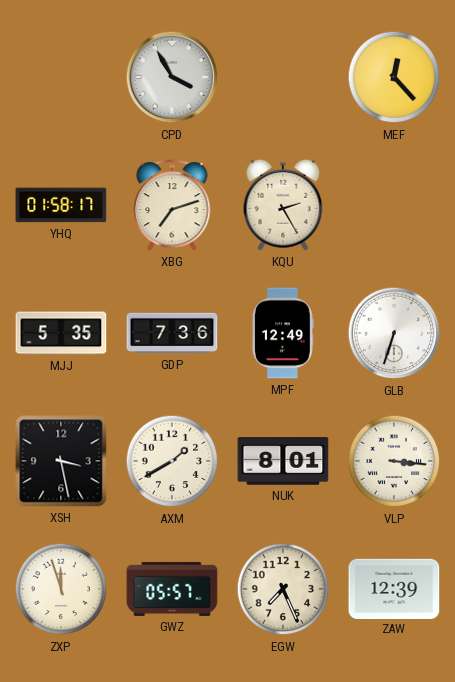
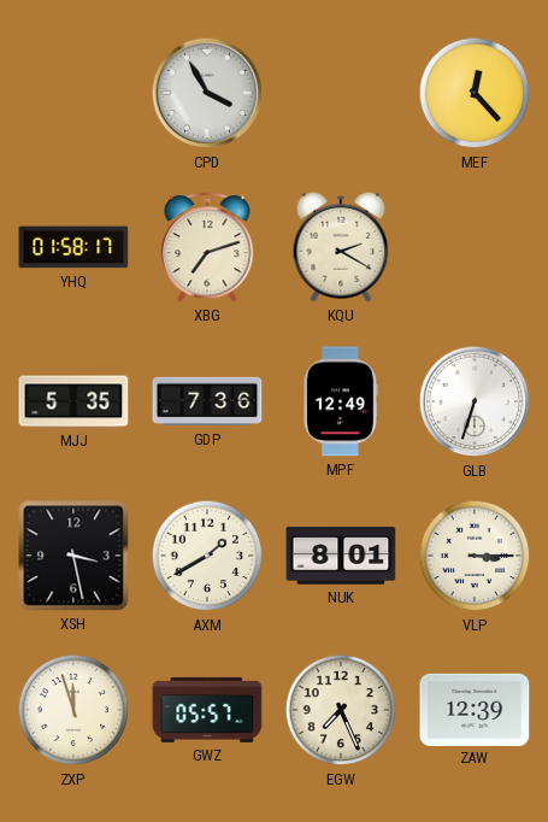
KQU: 2:25 -> 2:20 (341, 247)
VLP: 3:16 -> 3:15 (475, 556)
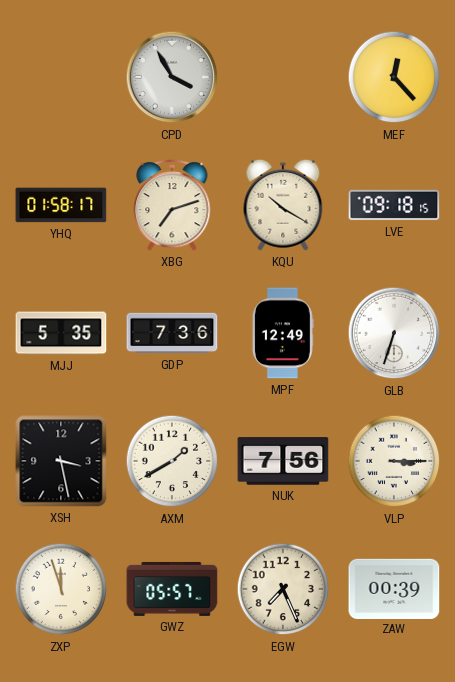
KQU: 2:20 -> 10:20 (283, 205)
LVE: none -> 09:18 (394, 205)
NUK: 8:01 -> 7:56 (283, 461)
ZAW: 12:39 -> 00:39 (394, 588)
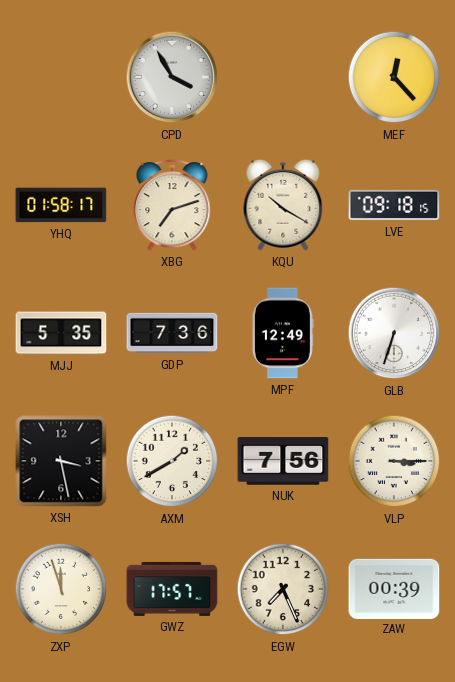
GWZ: 05:57 -> 17:57 (172, 589)
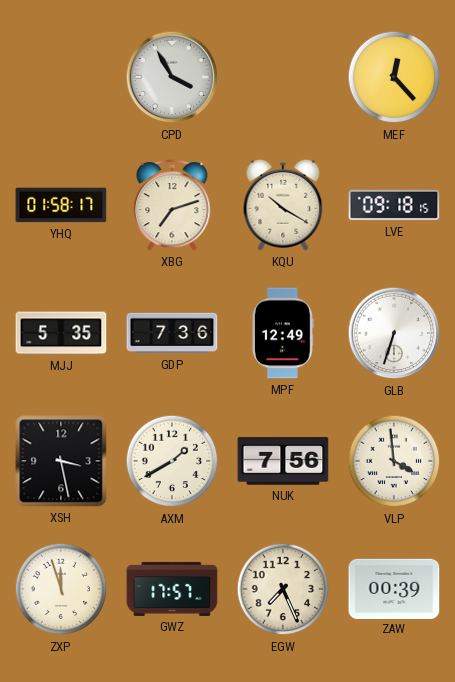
VLP: 3:15 -> 3:59 (394, 461)
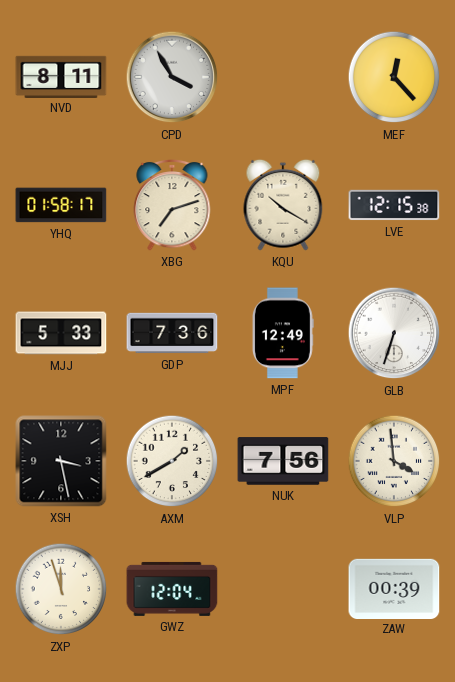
NVD: none -> 8:11 (61, 76)
LVE: 09:18 -> 12:15 (394, 205)
MJJ: 5:35 -> 5:33 (61, 333)
GWZ: 17:57 -> 12:04 (172, 589)
EGW: 7:26 -> none (283, 589)
